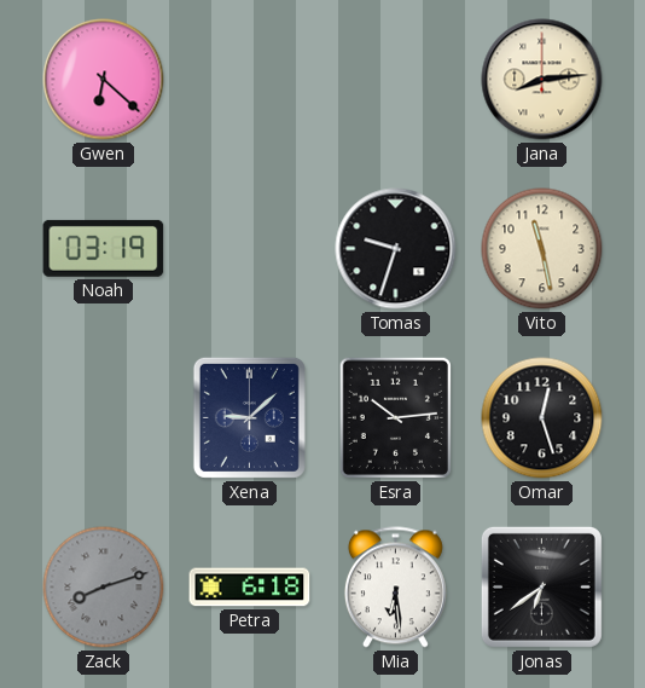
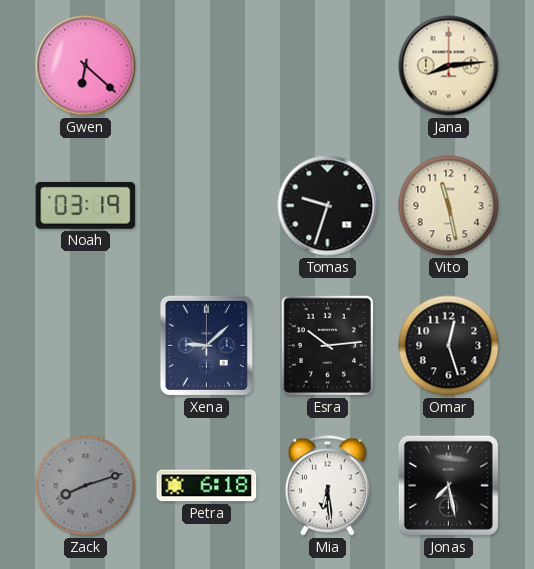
Jonas: 6:39 -> 7:28 (448, 485)
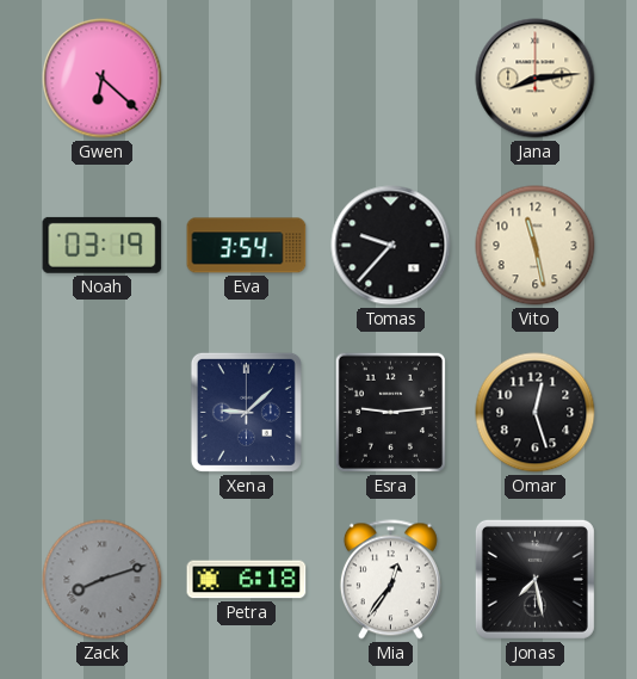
Eva: none -> 3:54 (247, 246)
Tomas: 9:33 -> 9:37 (391, 246)
Esra: 10:14 -> 9:14 (390, 412)
Mia: 6:29 -> 12:36 (390, 580)
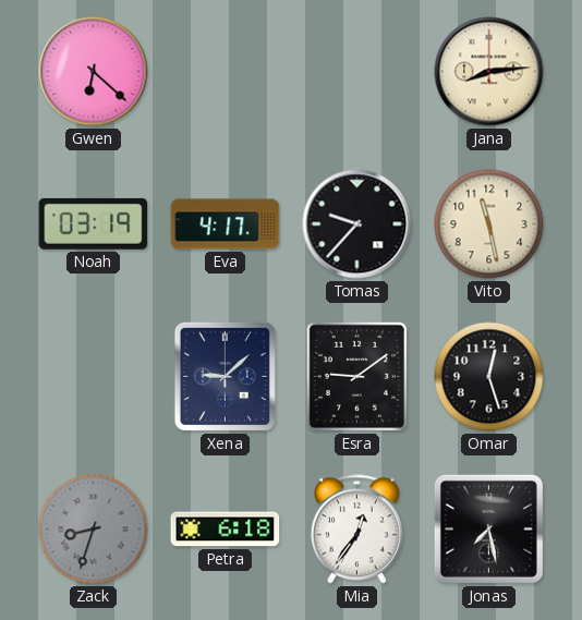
Eva: 3:54 -> 4:17 (226, 224)
Esra: 9:14 -> 9:09 (356, 376)
Zack: 8:12 -> 8:33 (94, 530)
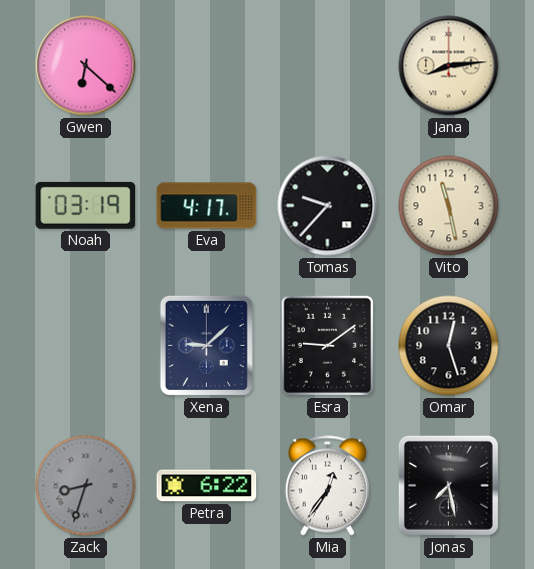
Petra: 6:18 -> 6:22 (207, 486)
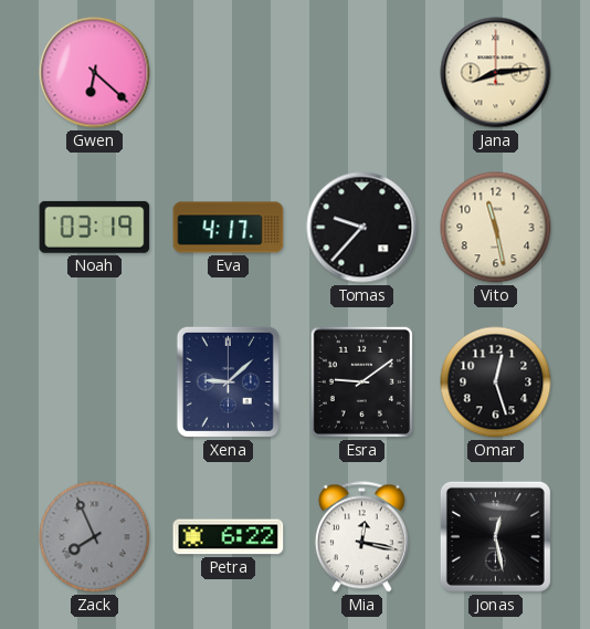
Zack: 8:33 -> 7:56 (95, 537)
Mia: 12:36 -> 12:17 (361, 537)
Jonas: 7:28 -> 12:28 (495, 536)
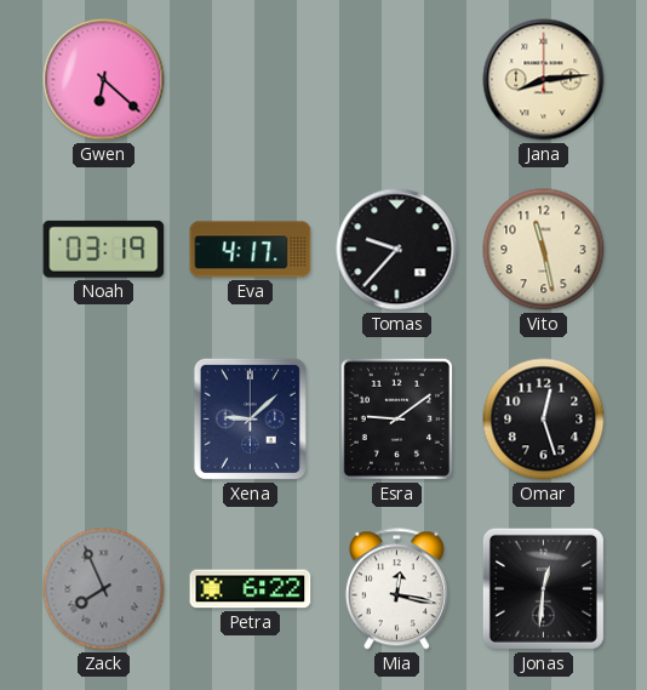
Jonas: 12:28 -> 12:31 (543, 588)
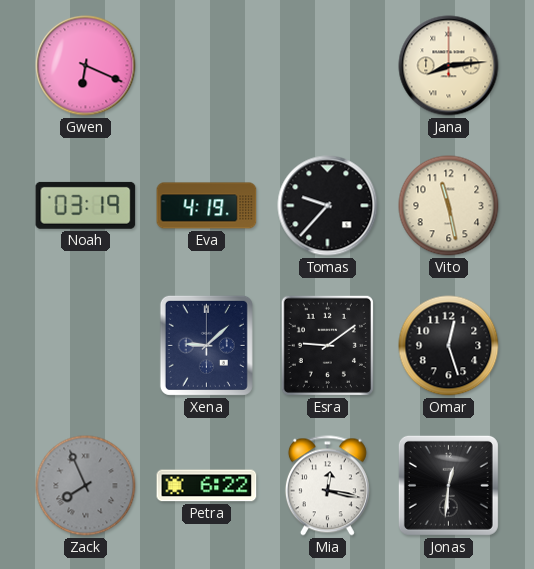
Gwen: 6:22 -> 6:19 (86, 66)
Eva: 4:17 -> 4:19 (207, 206)
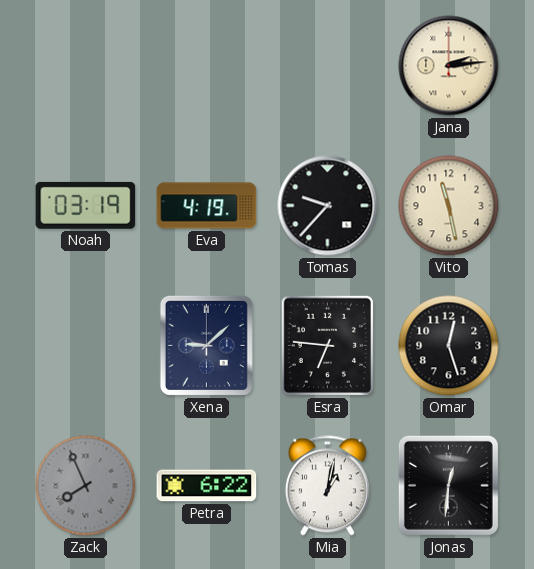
Gwen: 6:19 -> none (86, 66)
Jana: 8:14 -> 2:14 (449, 66)
Esra: 9:09 -> 6:46 (327, 345)
Mia: 12:17 -> 1:02 (327, 486)
